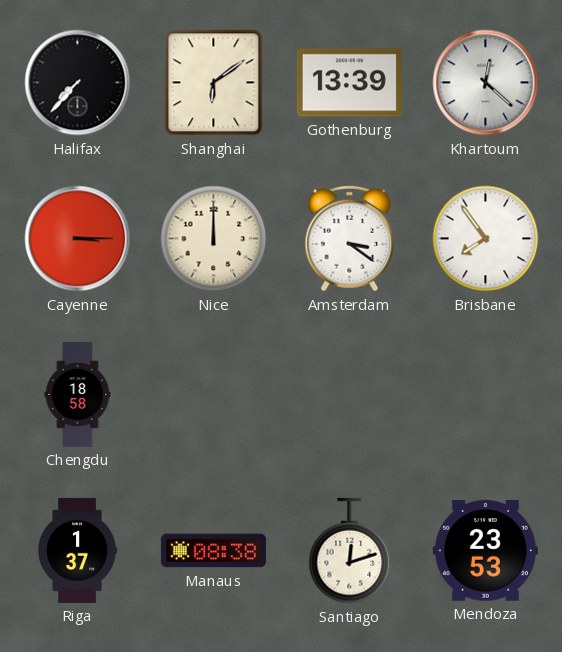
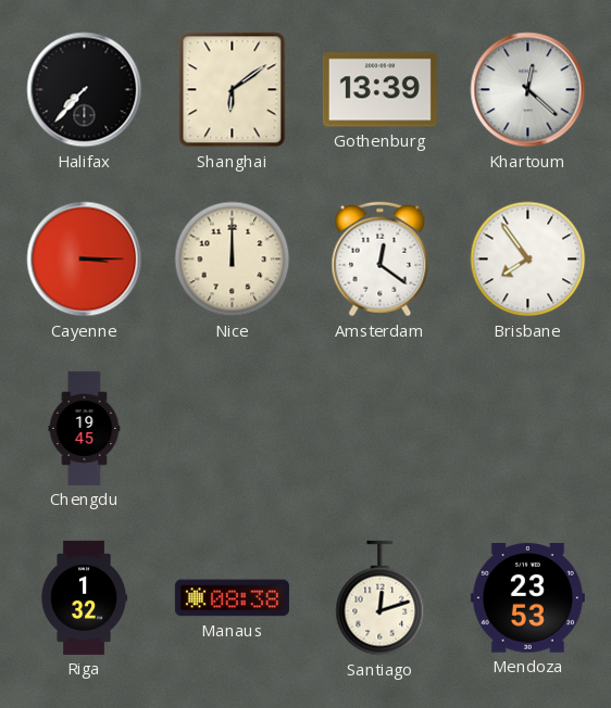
Amsterdam: 3:21 -> 12:21 (381, 260)
Chengdu: 18:58 -> 19:45 (85, 428)
Riga: 1:37 -> 1:32 (84, 597)
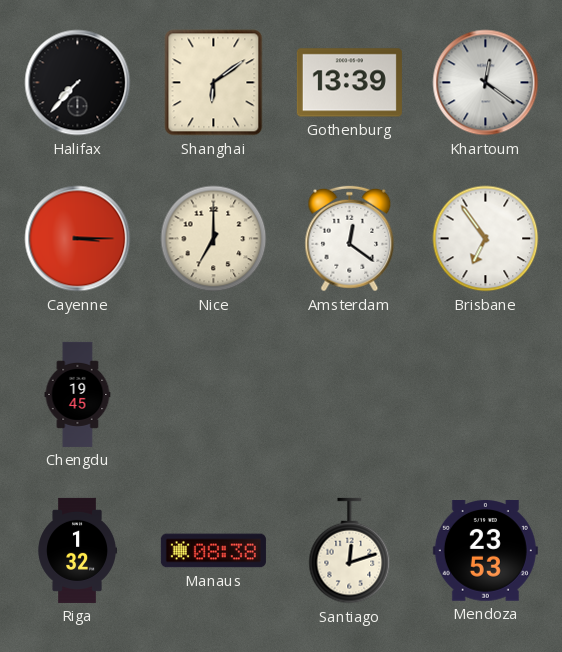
Khartoum: 12:22 -> 12:21 (486, 83)
Nice: 12:00 -> 7:00 (214, 239)
Brisbane: 7:54 -> 6:54 (486, 239)
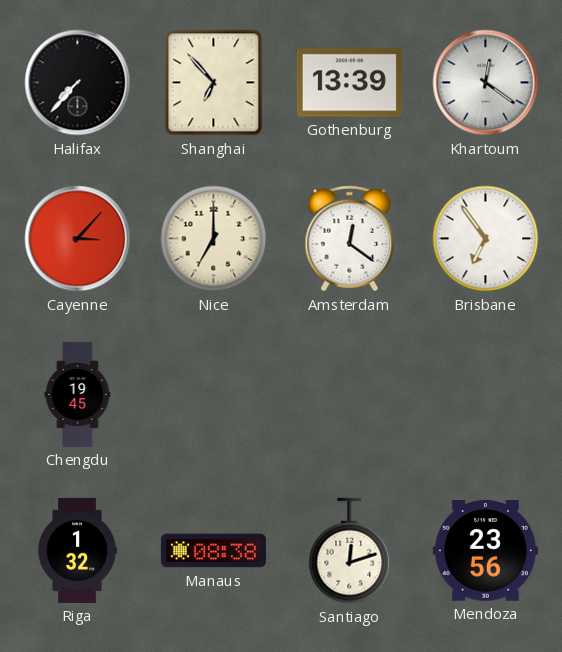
Shanghai: 6:09 -> 6:53 (214, 83)
Cayenne: 3:15 -> 3:07 (78, 239)
Mendoza: 23:53 -> 23:56 (485, 551)
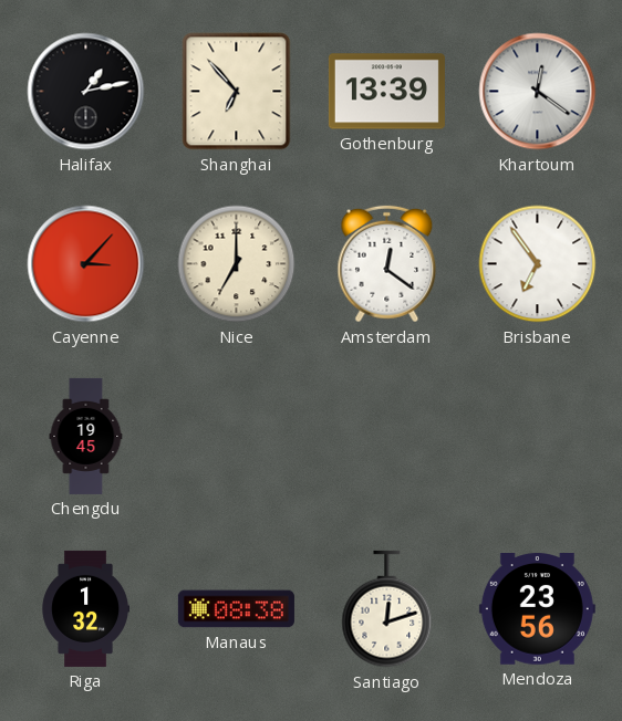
Halifax: 7:37 -> 1:13 (86, 92)
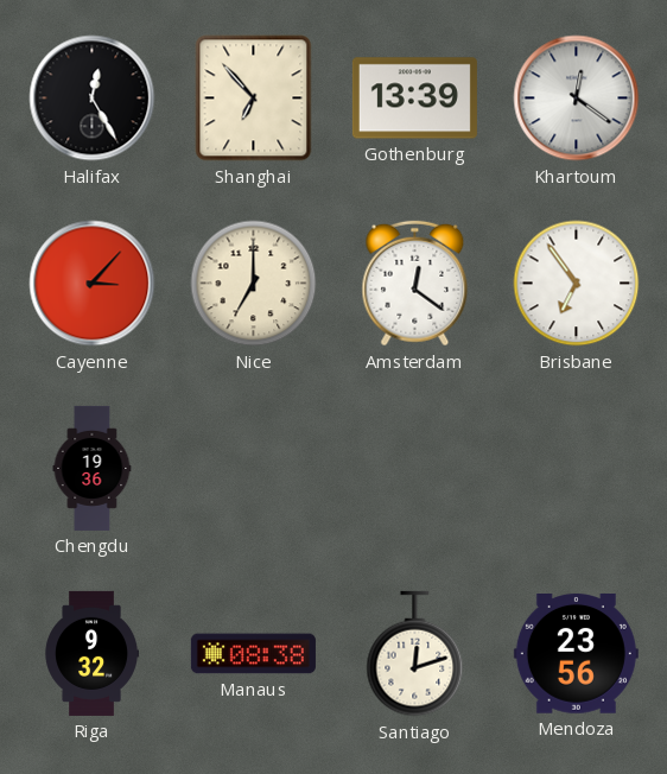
Halifax: 1:13 -> 12:25 (93, 99)
Chengdu: 19:45 -> 19:36 (93, 468)
Riga: 1:32 -> 9:32 (91, 653)
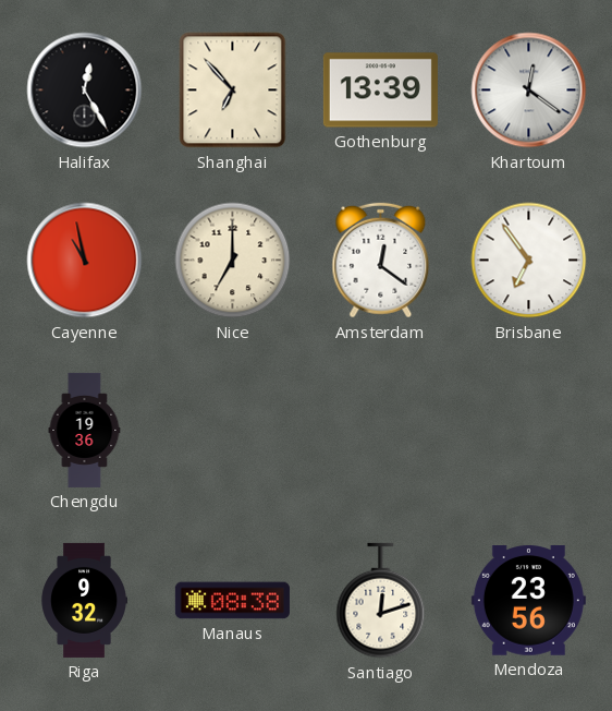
Cayenne: 3:07 -> 10:58 (85, 261)
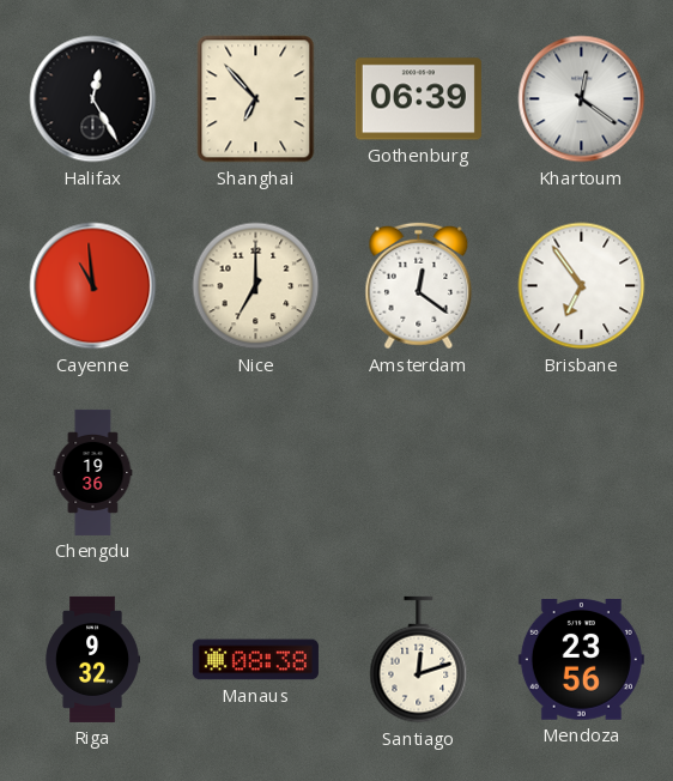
Gothenburg: 13:39 -> 06:39 (418, 99)
Cayenne: 10:58 -> 10:59 (93, 286)
